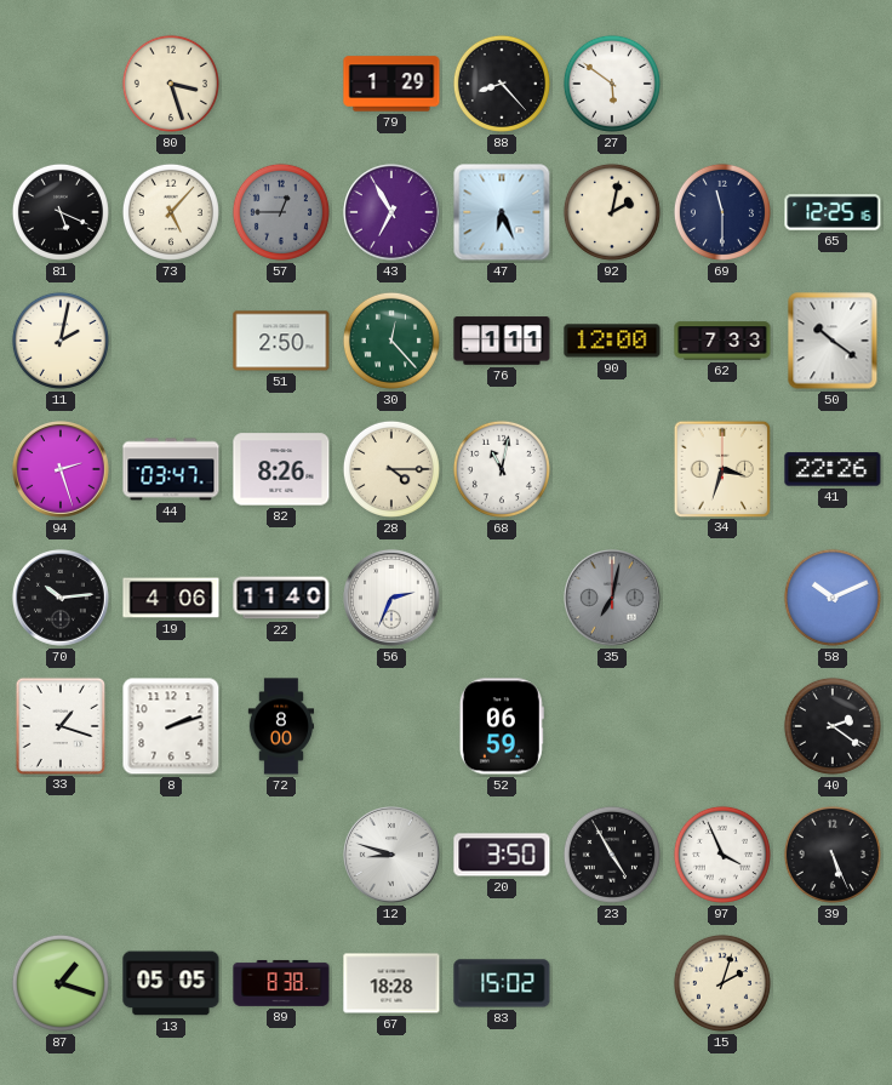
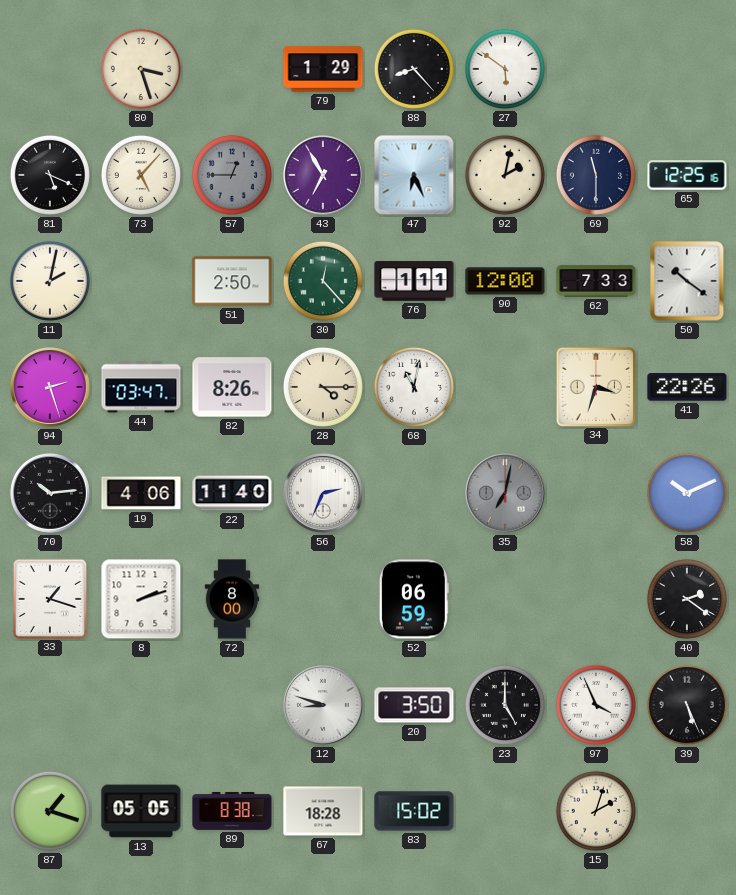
23: 4:55 -> 5:00 (505, 705)
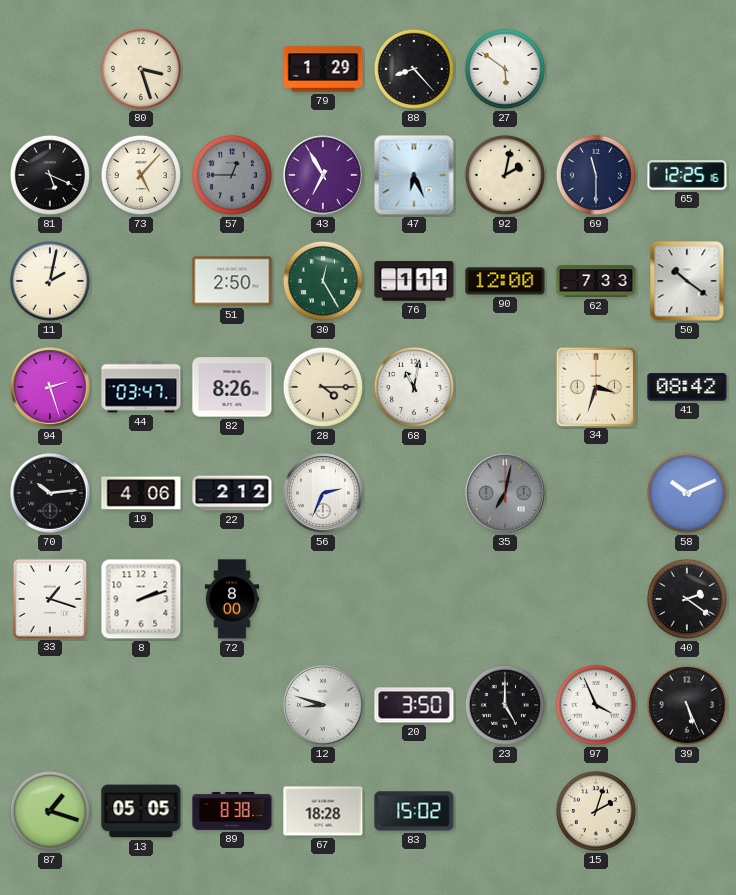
30: 12:23 -> 12:25 (323, 281)
41: 22:26 -> 08:42 (687, 387)
22: 11:40 -> 2:12 (232, 493)
52: 06:59 -> none (414, 599)
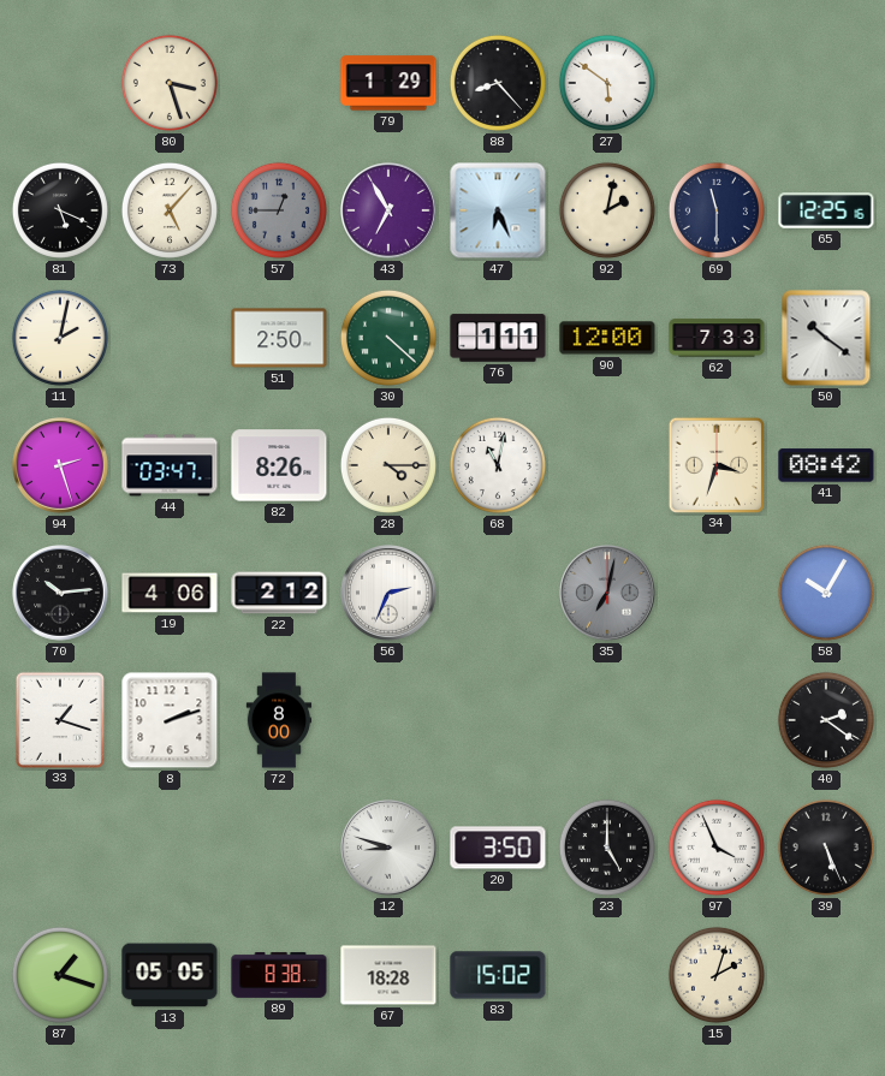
30: 12:25 -> 4:22 (388, 338)
58: 10:11 -> 10:05 (826, 593)
